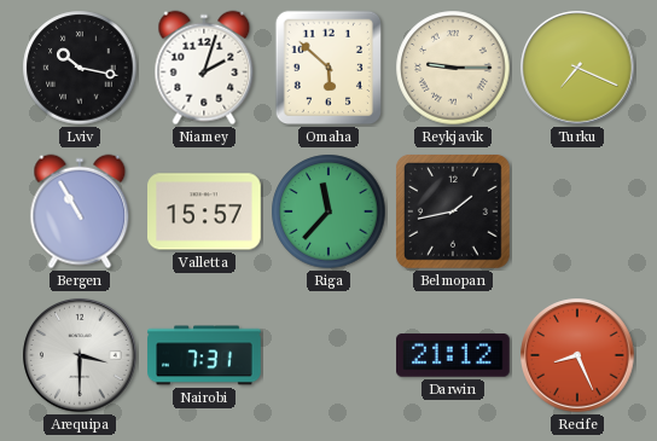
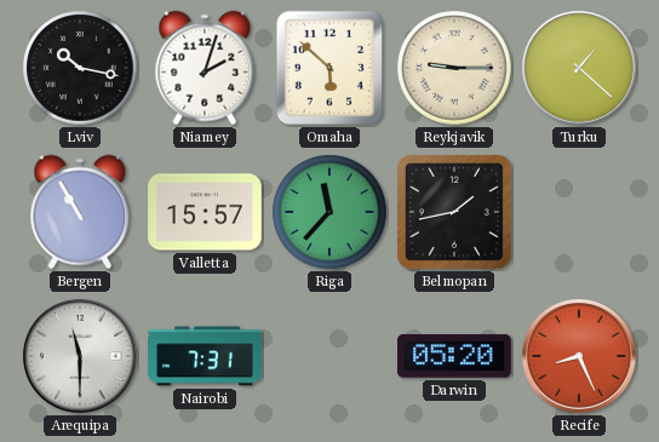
Turku: 7:19 -> 1:22 (579, 68)
Arequipa: 3:30 -> 11:30 (80, 356)
Darwin: 21:12 -> 05:20 (455, 356)
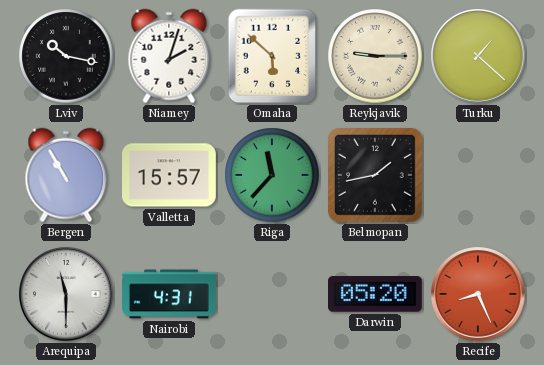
Nairobi: 7:31 -> 4:31 (169, 294)
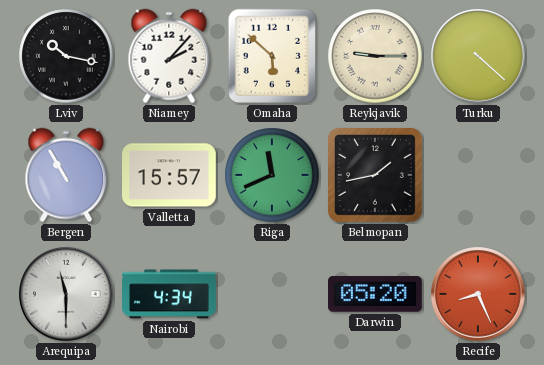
Niamey: 2:03 -> 2:07 (169, 56)
Turku: 1:22 -> 4:22 (478, 56)
Riga: 11:37 -> 11:41 (272, 175)
Nairobi: 4:31 -> 4:34 (169, 294)
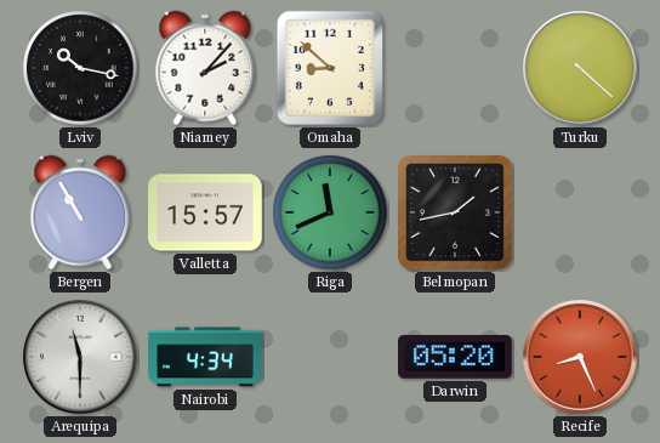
Omaha: 5:52 -> 8:52 (330, 68)
Reykjavik: 9:15 -> none (375, 56)
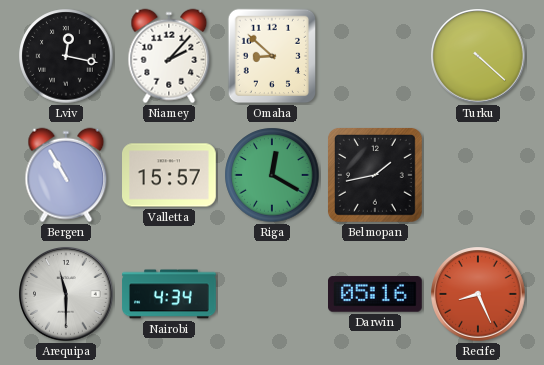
Lviv: 10:17 -> 12:17 (66, 56)
Riga: 11:41 -> 12:20 (272, 175)
Darwin: 05:20 -> 05:16 (376, 294)
